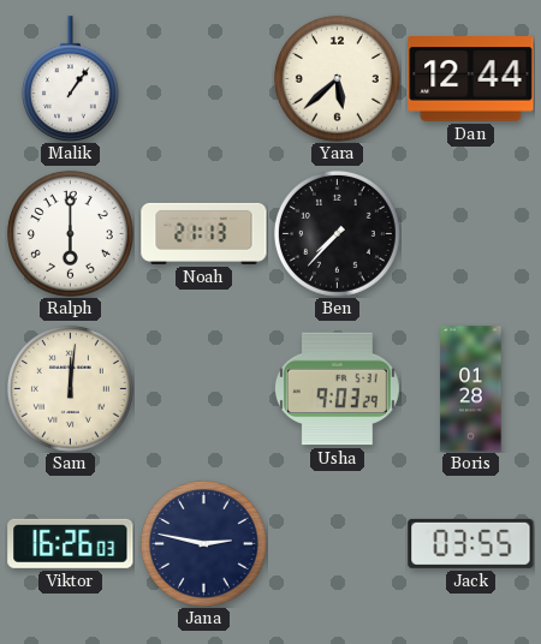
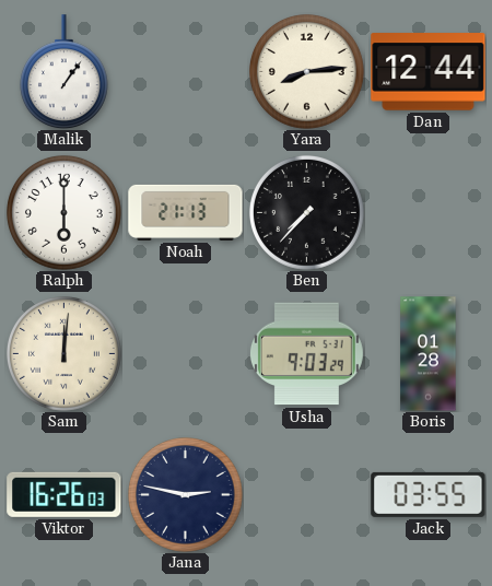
Yara: 5:38 -> 8:14 (307, 72)
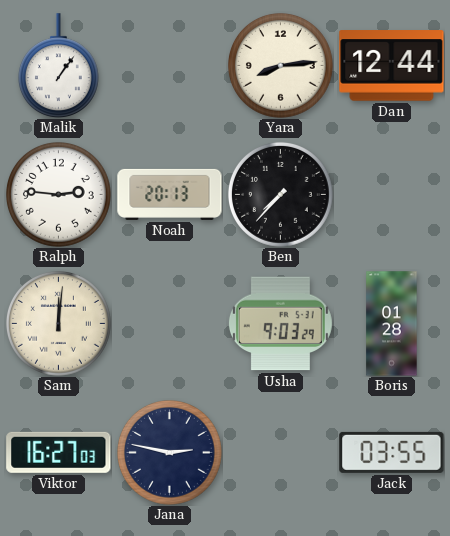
Ralph: 6:00 -> 2:46 (59, 195)
Noah: 21:13 -> 20:13 (170, 194)
Viktor: 16:26 -> 16:27 (59, 452)
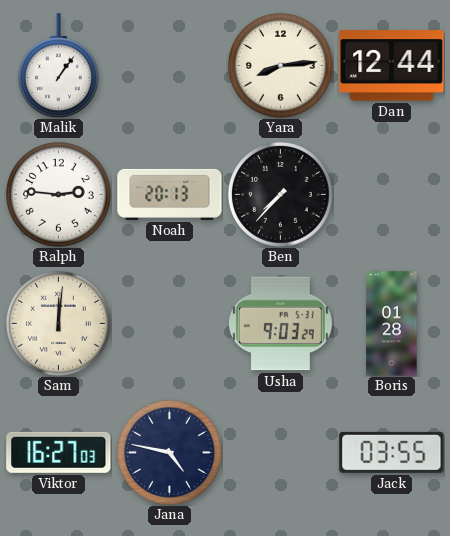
Jana: 2:47 -> 4:47 (170, 453)
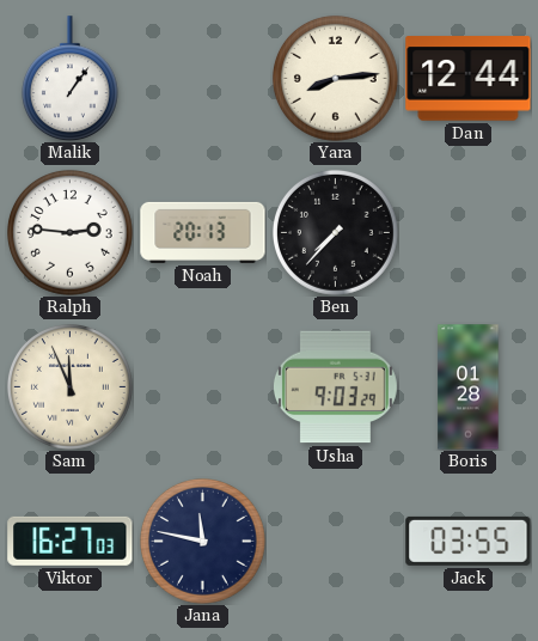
Sam: 12:01 -> 11:56 (71, 387)
Jana: 4:47 -> 11:47 (203, 542)
